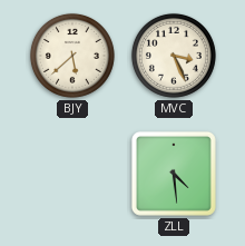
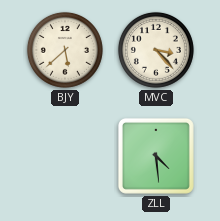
MVC: 3:26 -> 3:23 (156, 50)
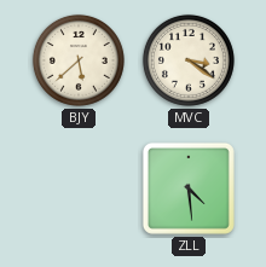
MVC: 3:23 -> 3:21 (189, 60)
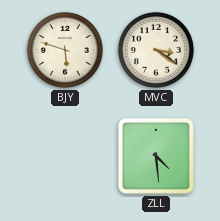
BJY: 5:38 -> 5:48 (65, 50)
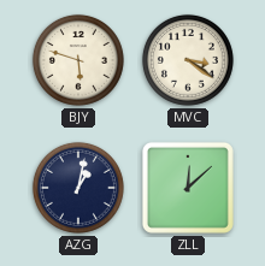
AZG: none -> 1:02 (78, 188)
ZLL: 4:29 -> 12:08 (188, 188)
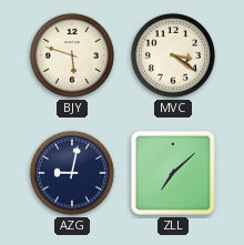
AZG: 1:02 -> 9:02 (72, 173)
ZLL: 12:08 -> 7:08 (173, 173)
